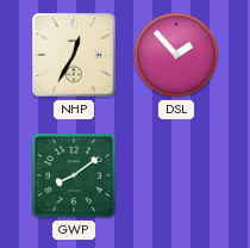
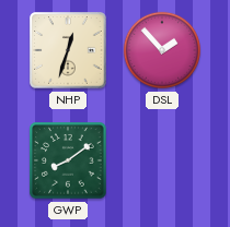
NHP: 12:35 -> 12:33 (68, 50)
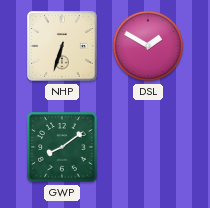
NHP: 12:33 -> 6:33 (62, 46)
DSL: 1:53 -> 1:50 (148, 46)
